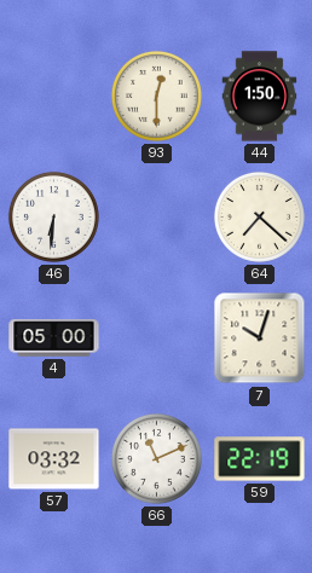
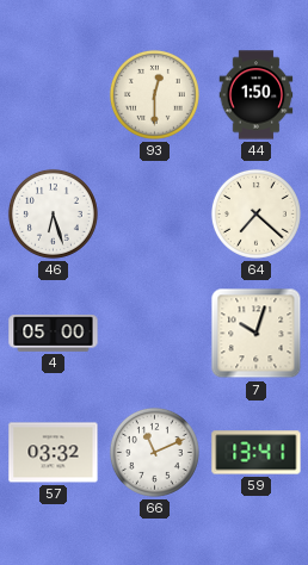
46: 6:31 -> 6:27 (53, 213)
59: 22:19 -> 13:41 (257, 453)
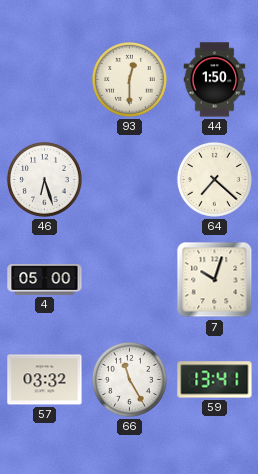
66: 11:11 -> 11:25 (129, 379)
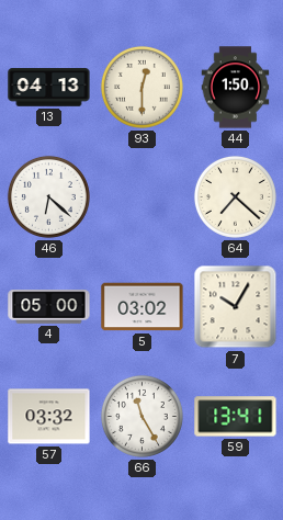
13: none -> 04:13 (49, 88)
46: 6:27 -> 6:22 (48, 196)
5: none -> 03:02 (143, 307)
7: 10:03 -> 10:05 (236, 307)
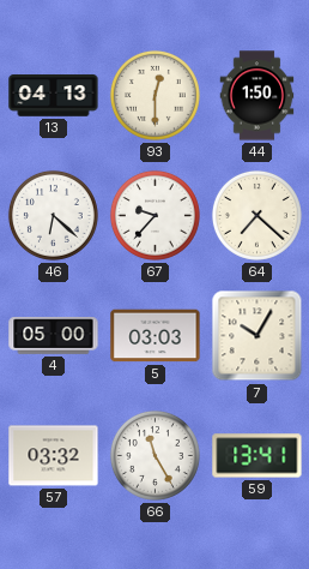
67: none -> 9:37 (154, 215)
5: 03:02 -> 03:03 (156, 336)
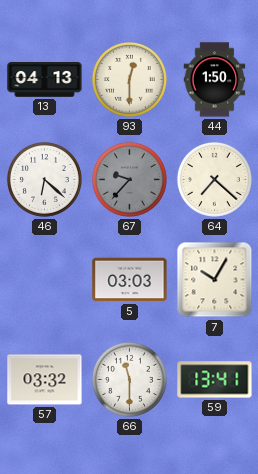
67 dial: white -> grey (129, 179)
4: 05:00 -> none (54, 336)
66: 11:25 -> 11:30 (129, 379)
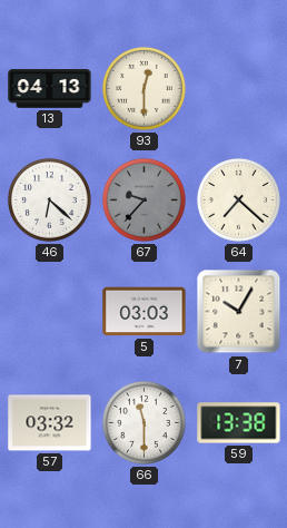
44: 1:50 -> none (215, 80)
59: 13:41 -> 13:38 (239, 423)
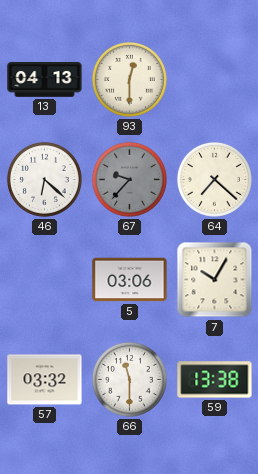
5: 03:03 -> 03:06 (130, 280)
